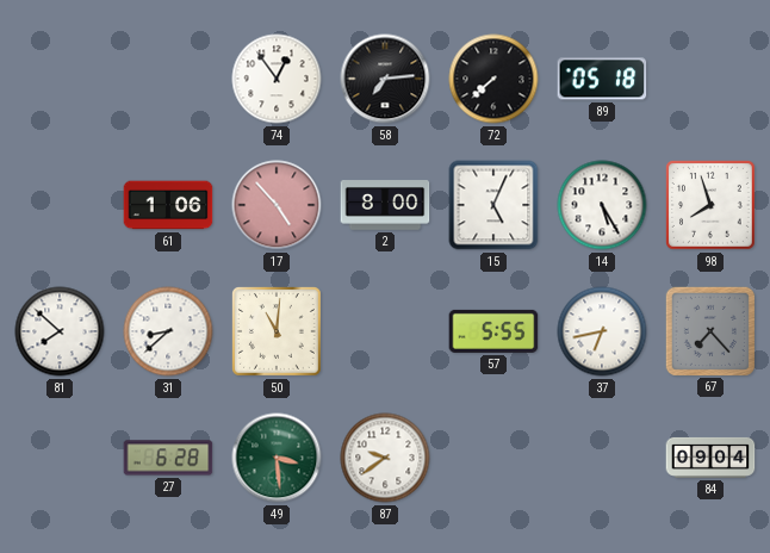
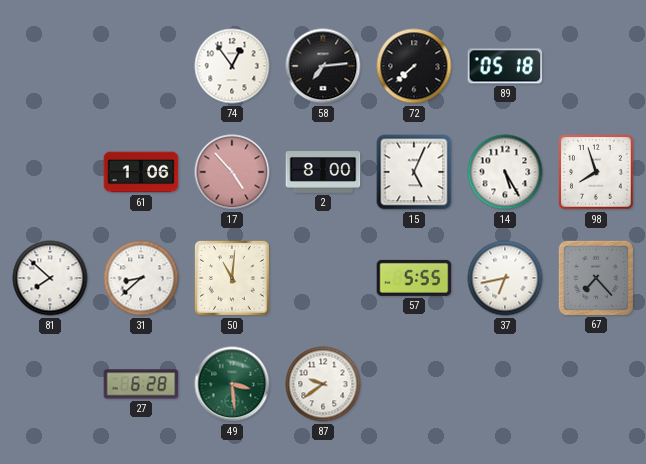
84: 09:04 -> none (710, 458)
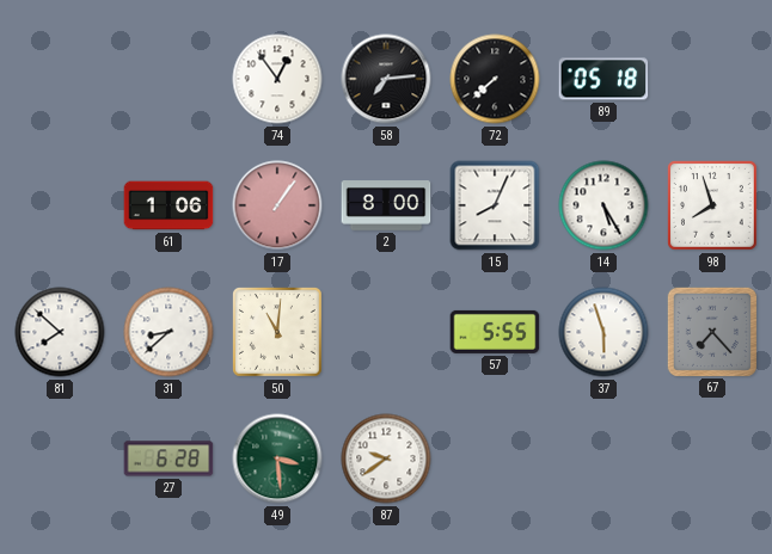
17: 4:53 -> 1:06 (277, 205)
15: 5:04 -> 8:04 (495, 205)
37: 6:43 -> 5:57 (603, 332)
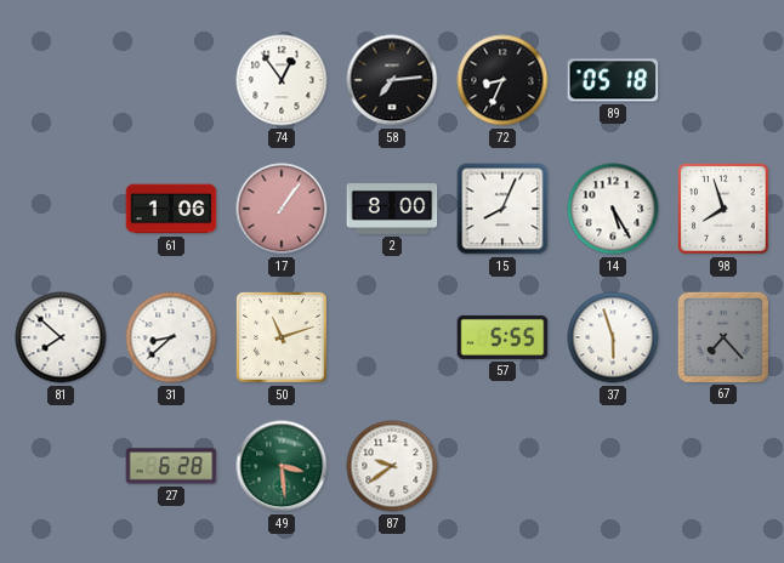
72: 7:38 -> 8:34 (502, 80)
50: 11:01 -> 11:12 (283, 339)
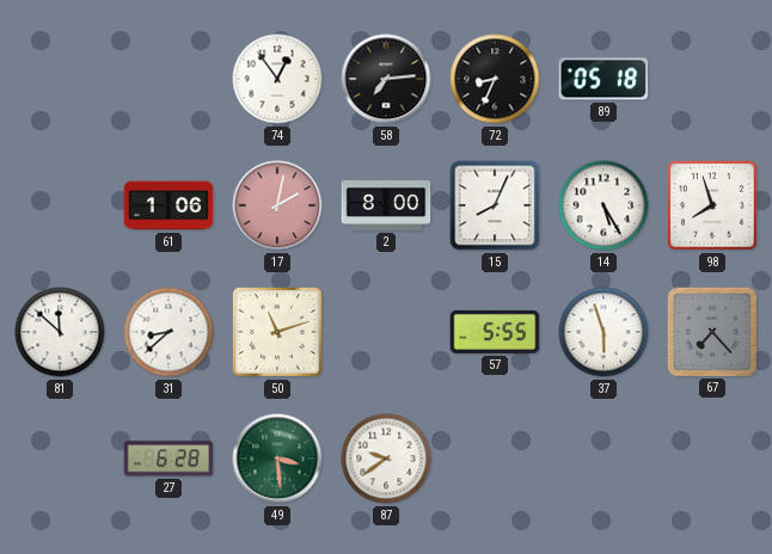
17: 1:06 -> 2:02 (277, 205)
81: 7:52 -> 11:52 (60, 332)
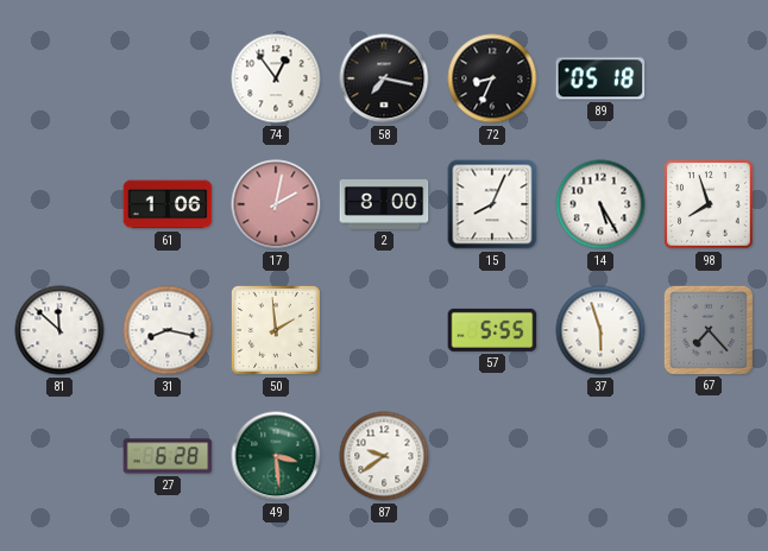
58: 7:14 -> 7:17 (384, 78)
31: 8:38 -> 8:17 (168, 330)
50: 11:12 -> 1:59 (277, 331)
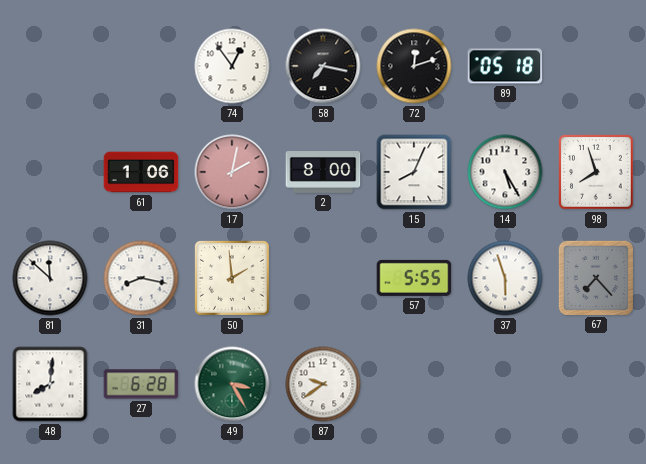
72: 8:34 -> 12:12 (414, 66)
48: none -> 8:01 (50, 384)
49: 3:29 -> 3:25 (232, 384)
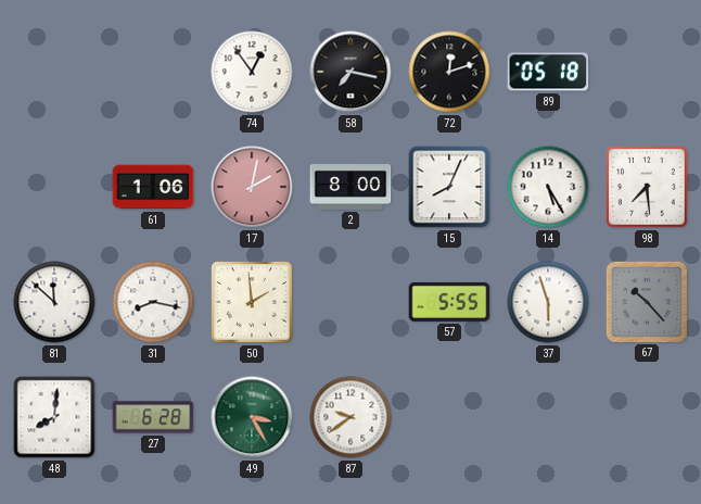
98: 7:57 -> 7:29 (648, 188)
67: 7:23 -> 10:23 (646, 301)
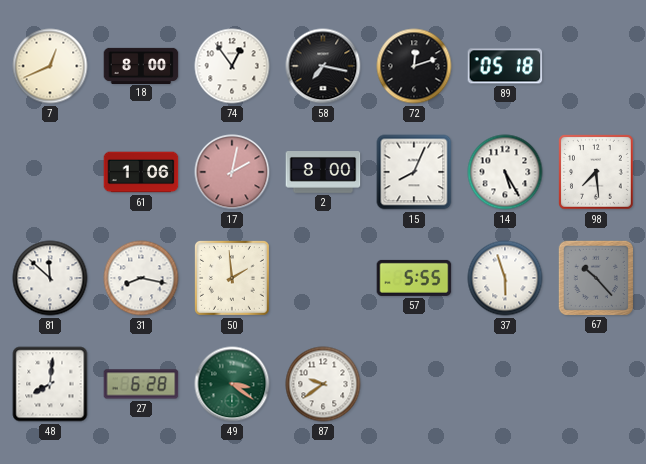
7: none -> 12:41 (50, 66)
18: none -> 8:00 (141, 65)
49: 3:25 -> 3:21 (232, 384)
